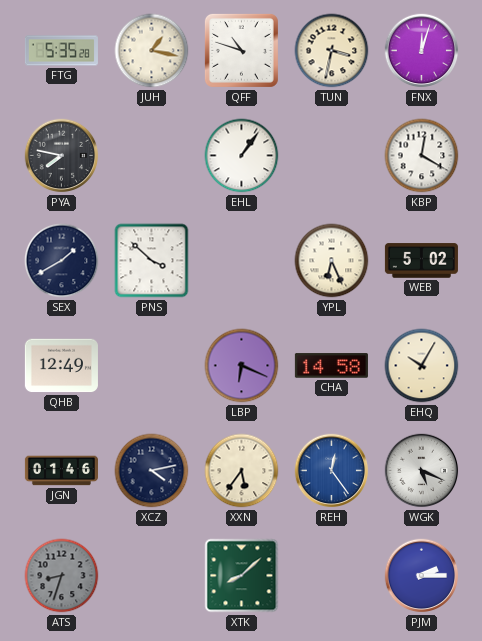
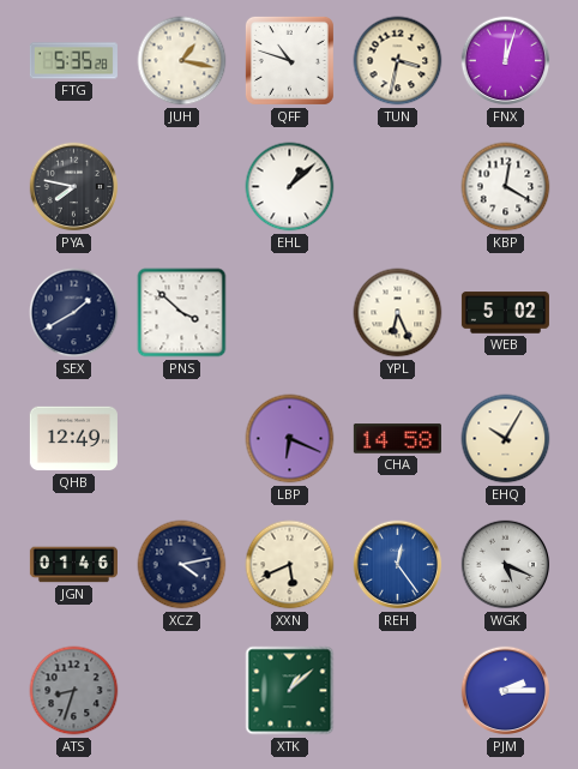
EHL: 1:06 -> 1:08 (290, 187)
XXN: 5:36 -> 5:41 (290, 565)
XTK: 8:08 -> 1:08 (290, 691)
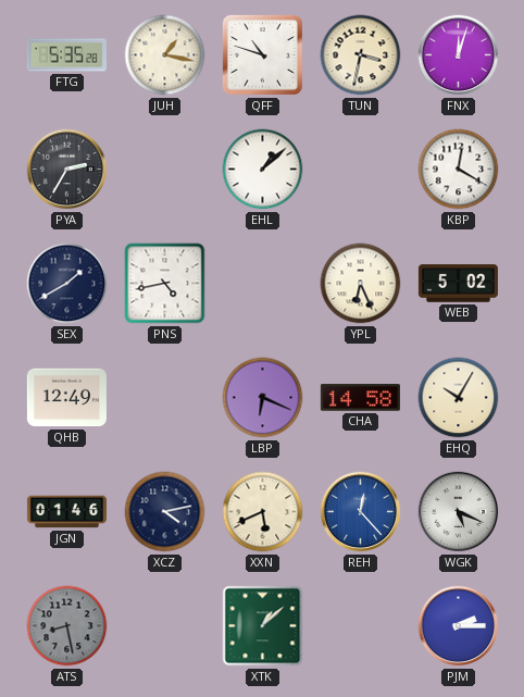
PYA: 7:47 -> 2:35 (67, 170)
PNS: 3:52 -> 4:43 (165, 284)
REH: 12:24 -> 12:23 (361, 512)
ATS: 8:33 -> 8:28 (67, 626)
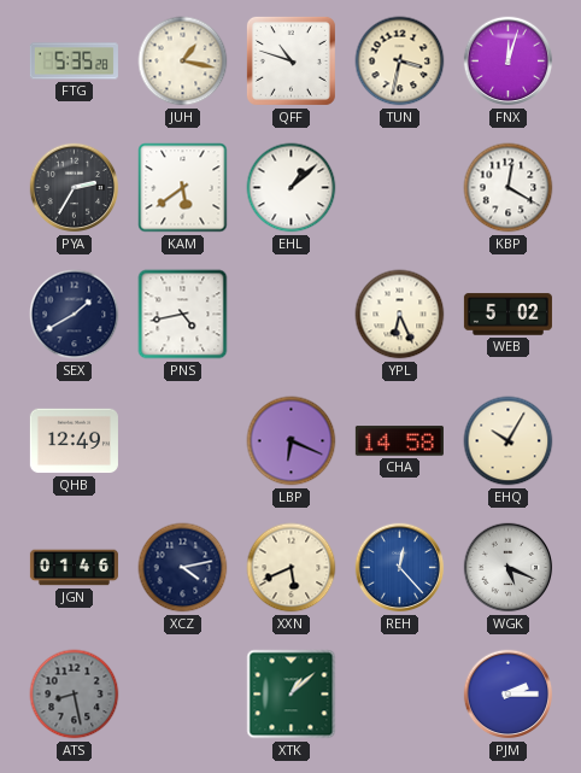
KAM: none -> 5:39 (183, 188)
